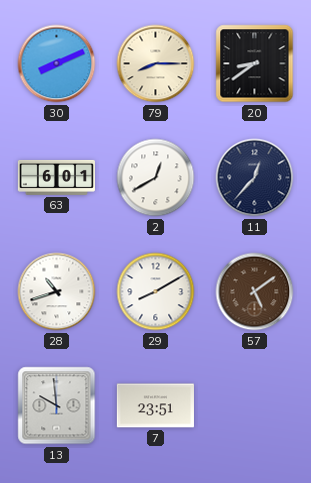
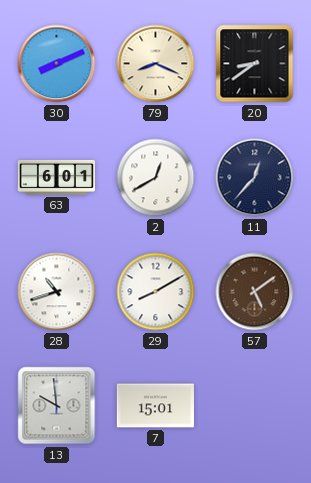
79: 8:15 -> 8:19 (156, 64)
7: 23:51 -> 15:01 (155, 406)
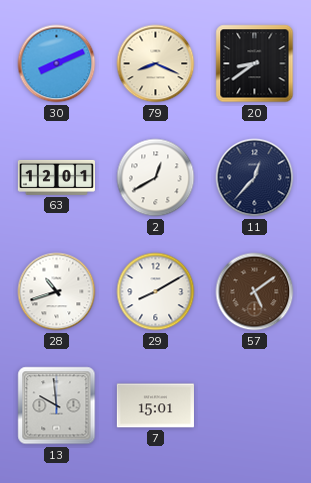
63: 6:01 -> 12:01 (56, 177)
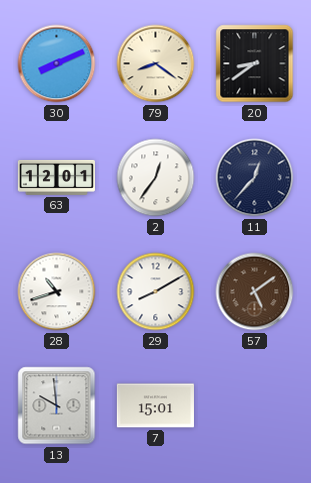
79: 8:19 -> 8:21 (156, 64)
2: 12:40 -> 12:36 (156, 178)
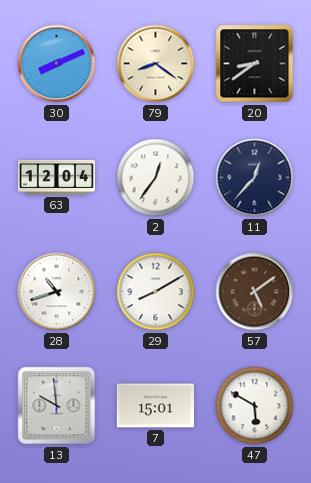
63: 12:01 -> 12:04 (56, 177)
47: none -> 5:50 (255, 406)
